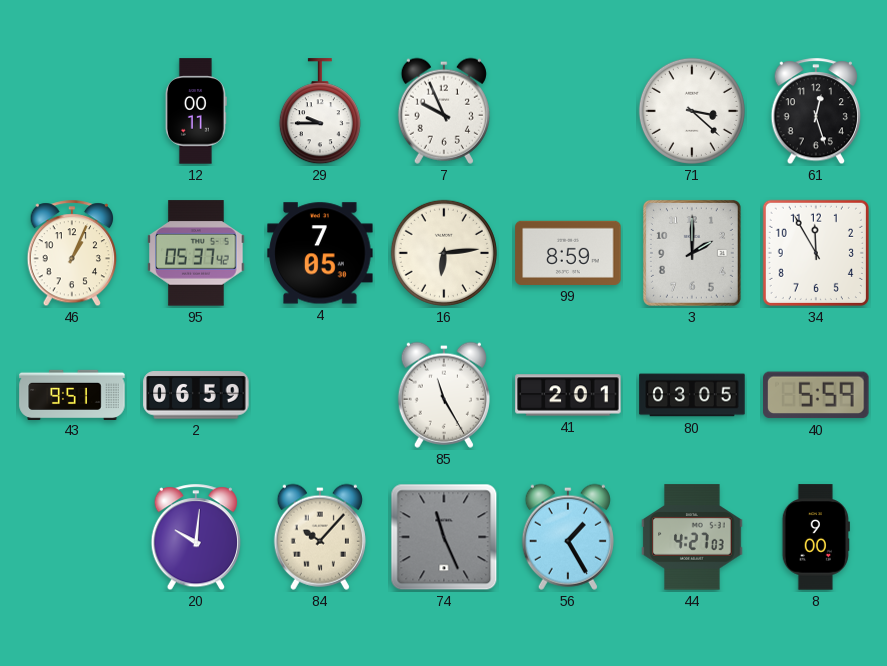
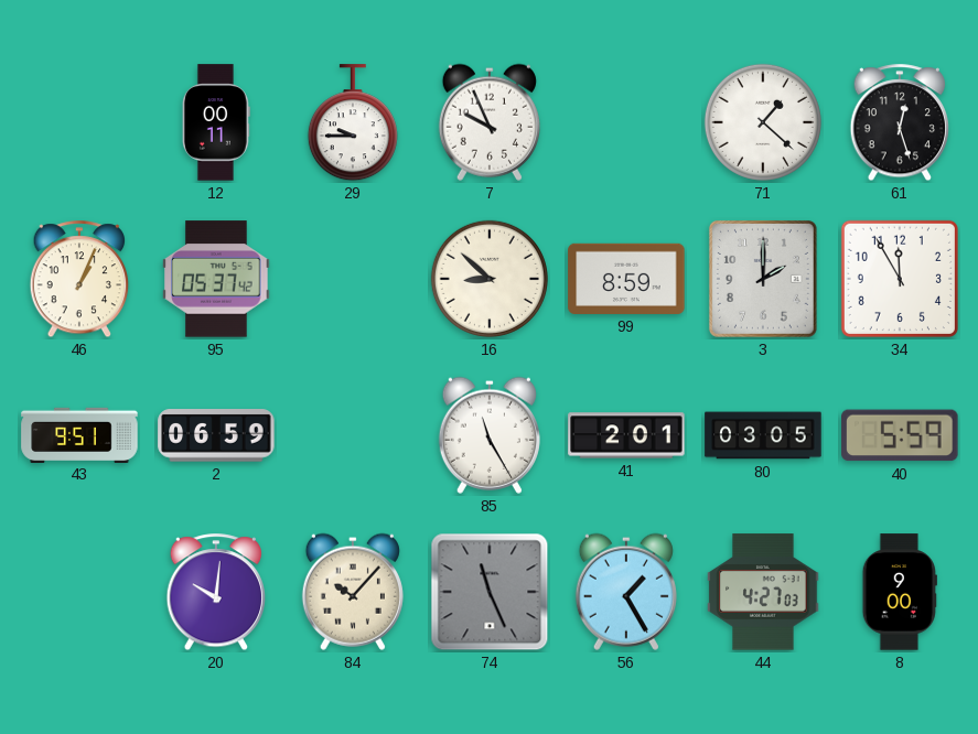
71: 3:22 -> 1:22 (763, 122)
4: 7:05 -> none (320, 253)
16: 6:14 -> 8:52 (490, 279)
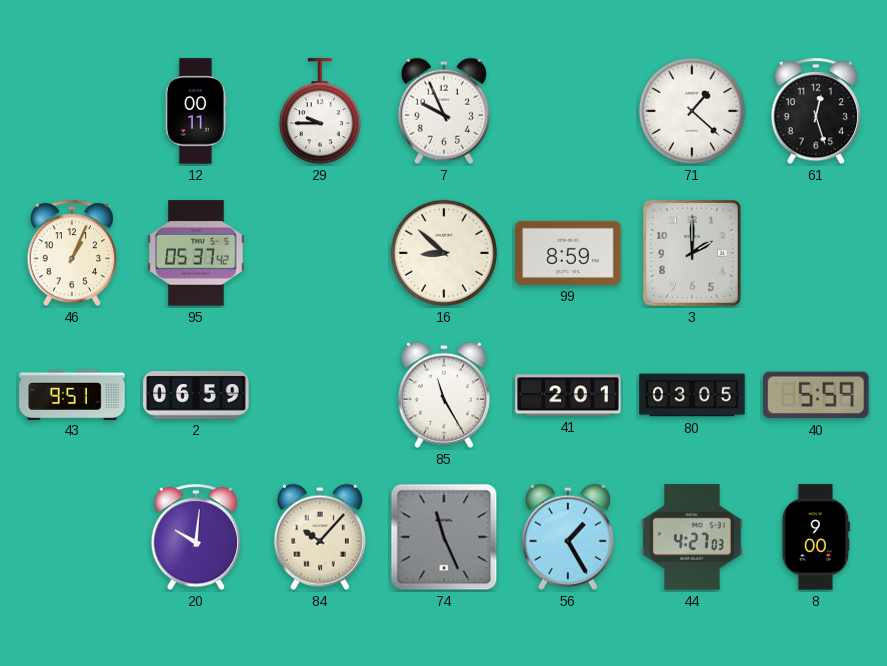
34: 11:55 -> none (900, 279)
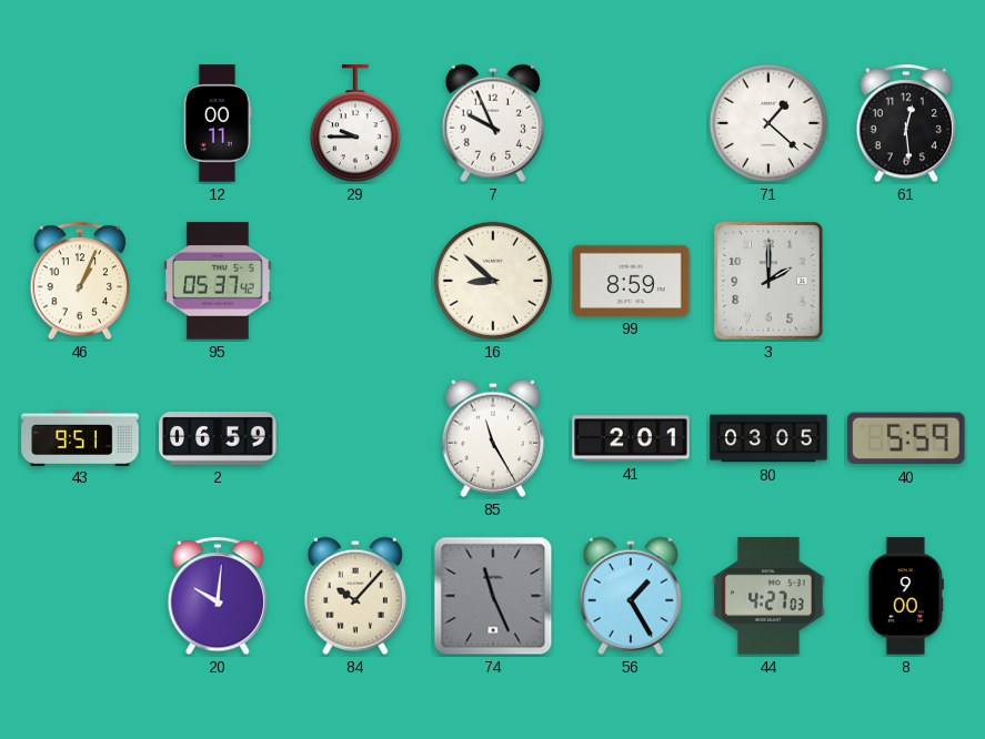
61: 12:27 -> 12:29 (906, 124)
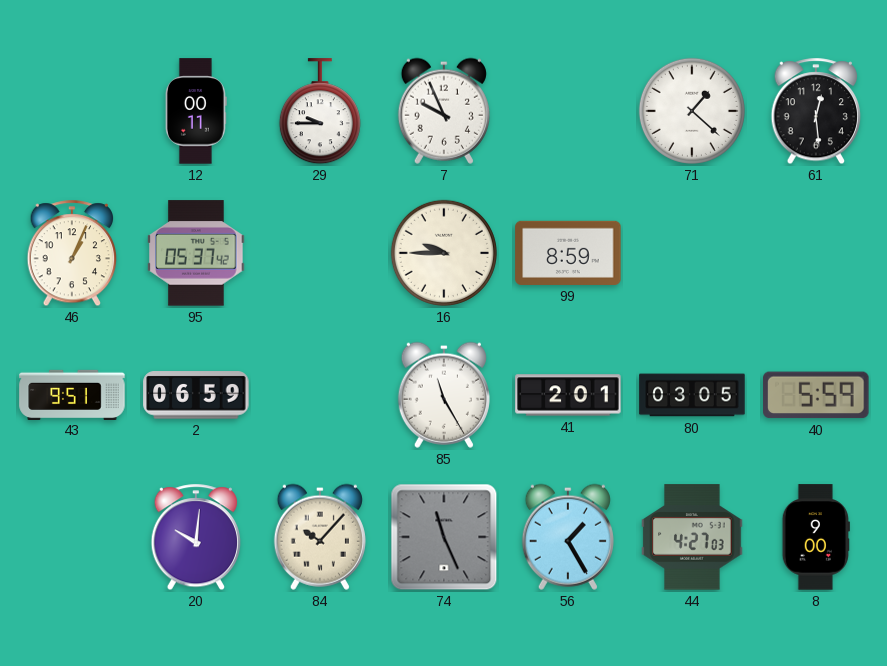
16: 8:52 -> 9:45 (444, 253)
3: 2:00 -> none (768, 281)
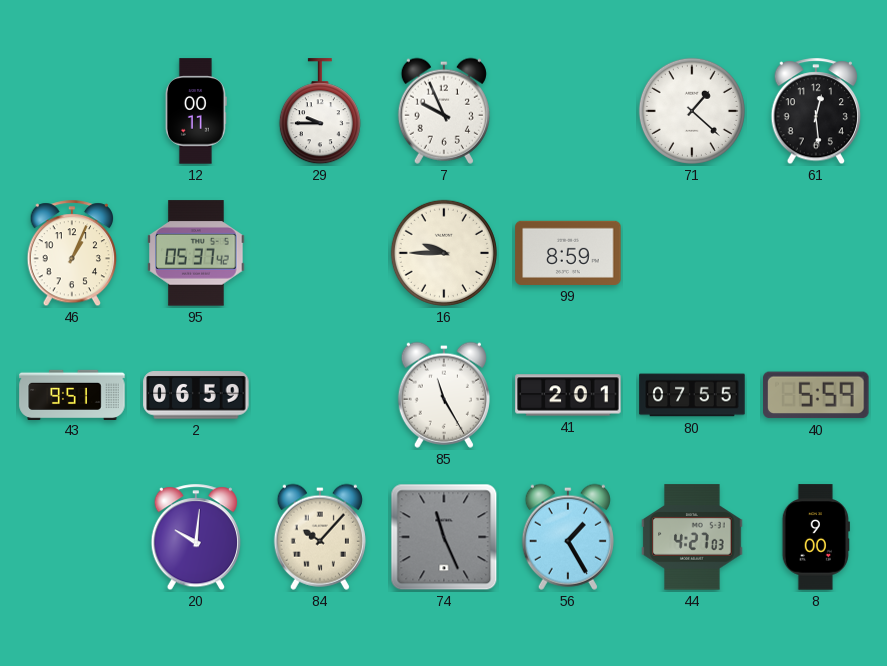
80: 03:05 -> 07:55 (692, 395)
